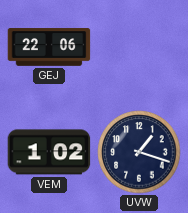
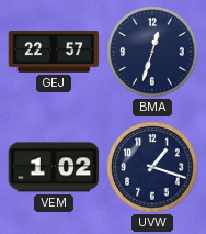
GEJ: 22:06 -> 22:57 (54, 52)
BMA: none -> 12:33 (152, 52)
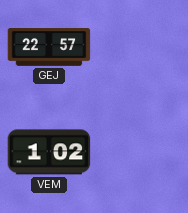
BMA: 12:33 -> none (152, 52)
UVW: 1:18 -> none (152, 167)
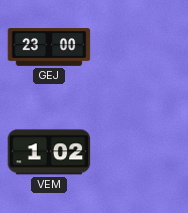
GEJ: 22:57 -> 23:00 (49, 47)
